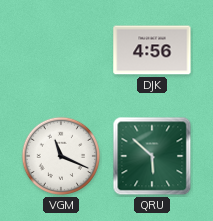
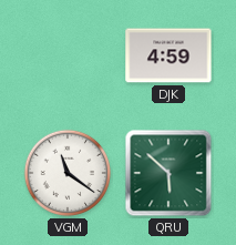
DJK: 4:56 -> 4:59 (168, 55)
VGM: 11:19 -> 11:21 (68, 173)
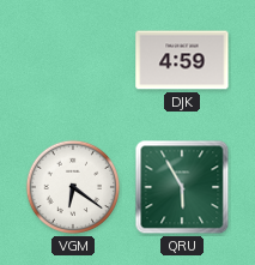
VGM: 11:21 -> 6:21 (73, 187)
QRU: 5:52 -> 5:55 (182, 187)
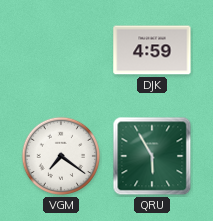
VGM: 6:21 -> 7:21 (61, 156)
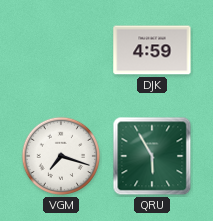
VGM: 7:21 -> 7:18 (61, 156)
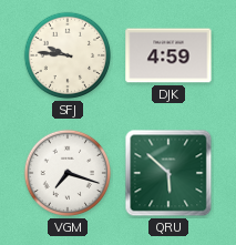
SFJ: none -> 9:46 (68, 55)
QRU: 5:55 -> 5:52 (168, 173)
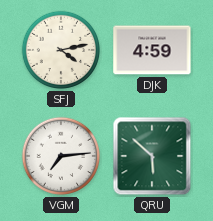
SFJ: 9:46 -> 4:13 (61, 50)
VGM: 7:18 -> 7:14 (61, 156)
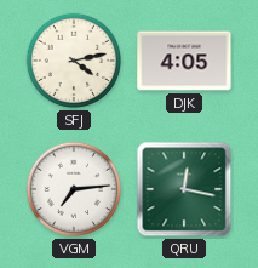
DJK: 4:59 -> 4:05 (184, 61)
QRU: 5:52 -> 12:17 (184, 189)
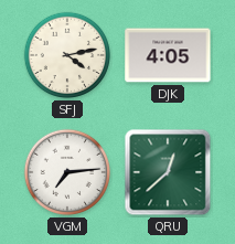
QRU: 12:17 -> 12:38 (168, 172)
